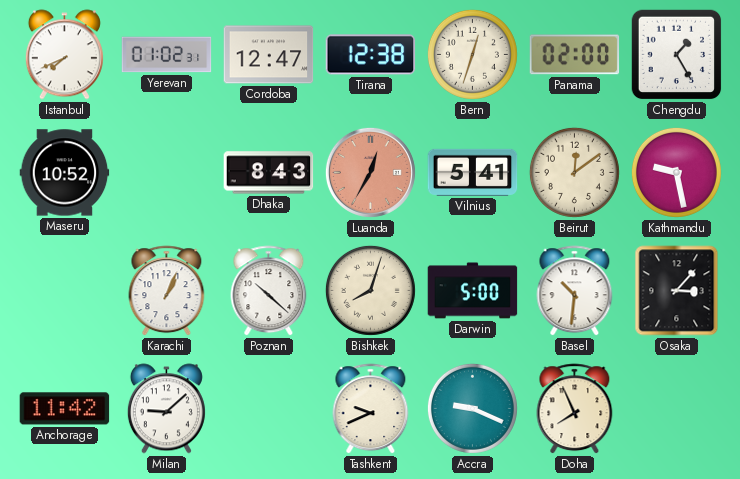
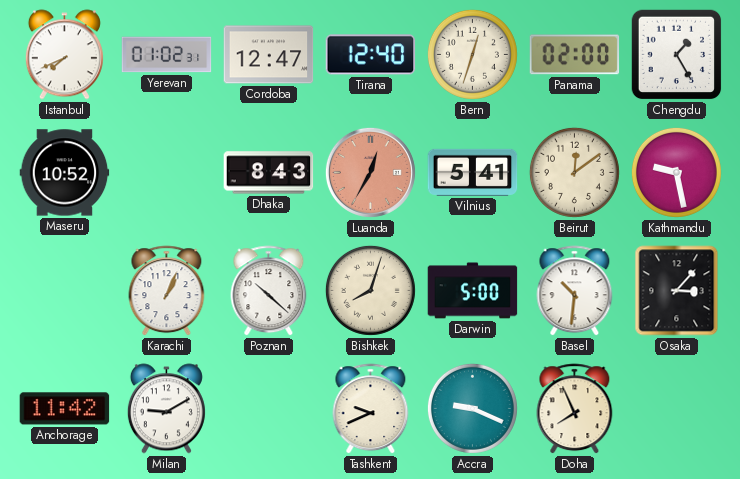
Tirana: 12:38 -> 12:40 (371, 55)
Milan: 9:08 -> 9:10 (166, 409)
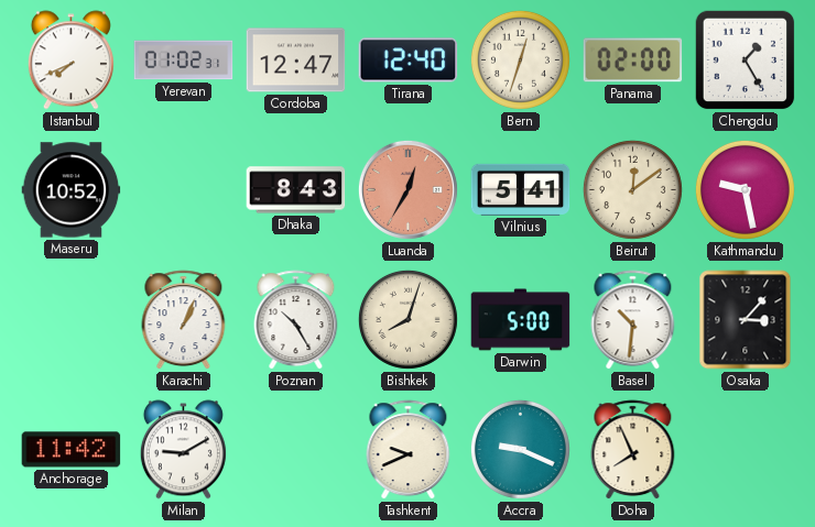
Poznan: 10:22 -> 10:25 (296, 320)
